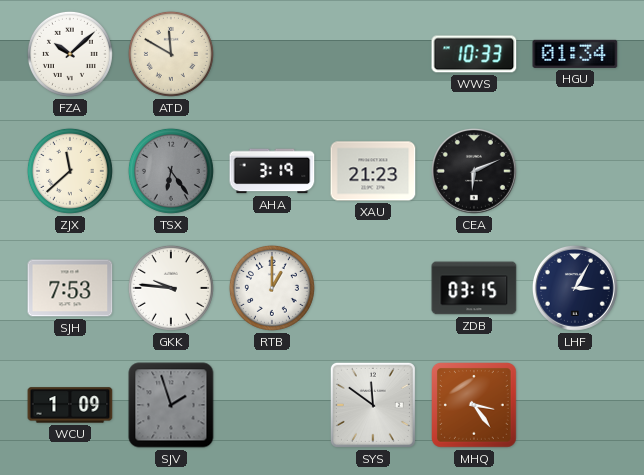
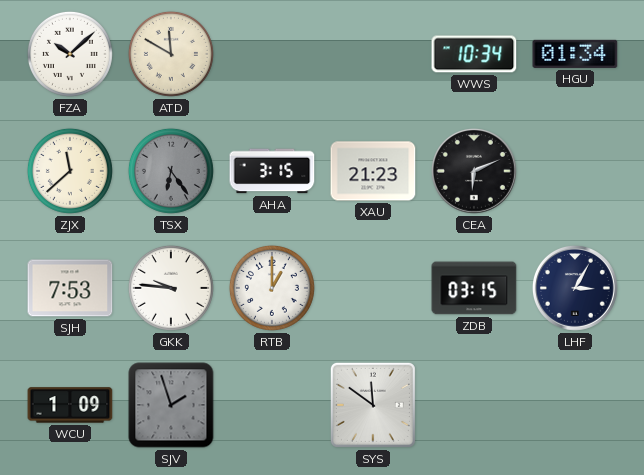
WWS: 10:33 -> 10:34 (474, 54)
AHA: 3:19 -> 3:15 (272, 171)
MHQ: 3:24 -> none (475, 406)
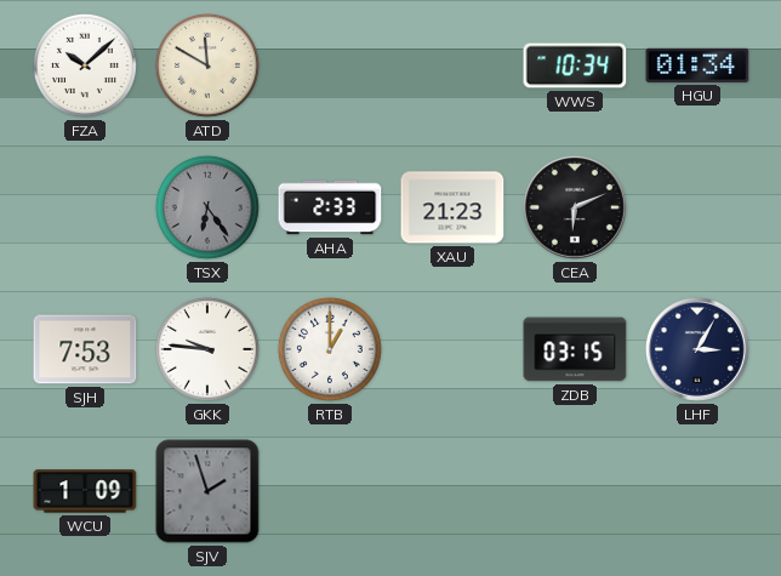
ZJX: 11:38 -> none (70, 171)
AHA: 3:15 -> 2:33 (330, 207)
SYS: 11:51 -> none (373, 405)
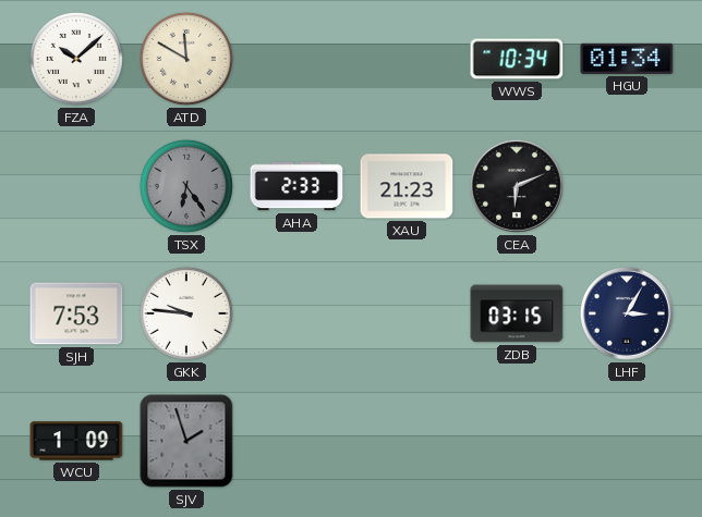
RTB: 1:00 -> none (330, 349)
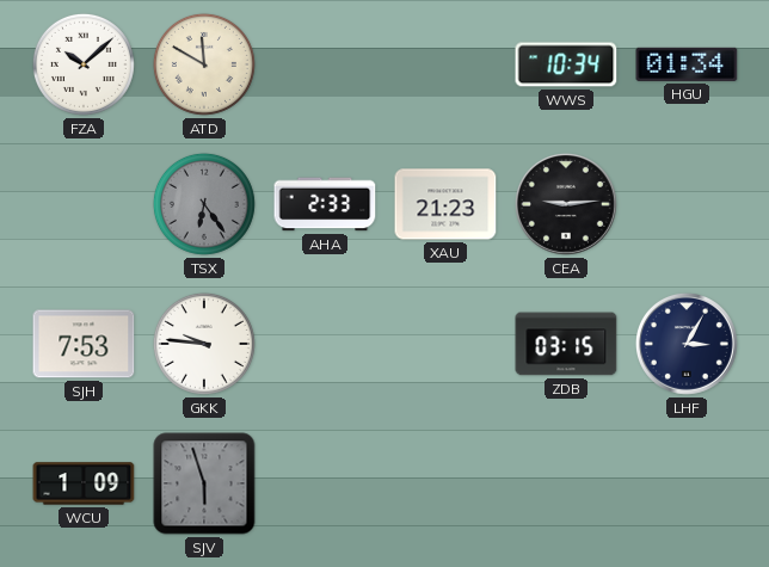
CEA: 6:11 -> 9:14 (566, 204)
SJV: 1:57 -> 5:57 (204, 483)
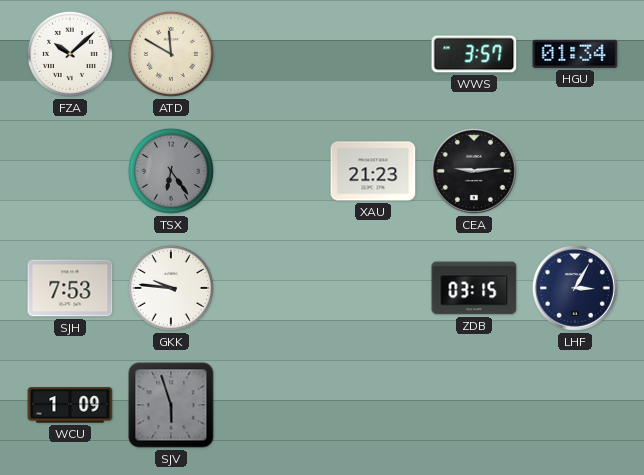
WWS: 10:34 -> 3:57 (474, 54)
AHA: 2:33 -> none (325, 204)
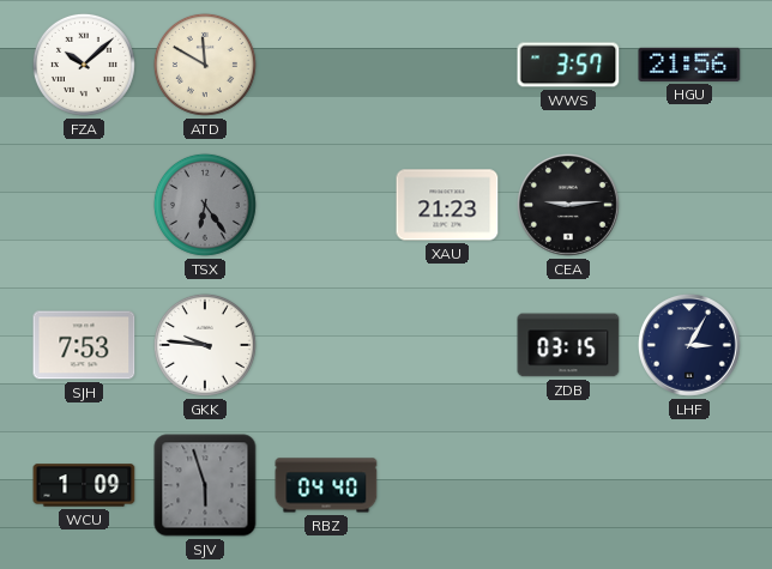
HGU: 01:34 -> 21:56 (689, 65)
RBZ: none -> 04:40 (326, 485)
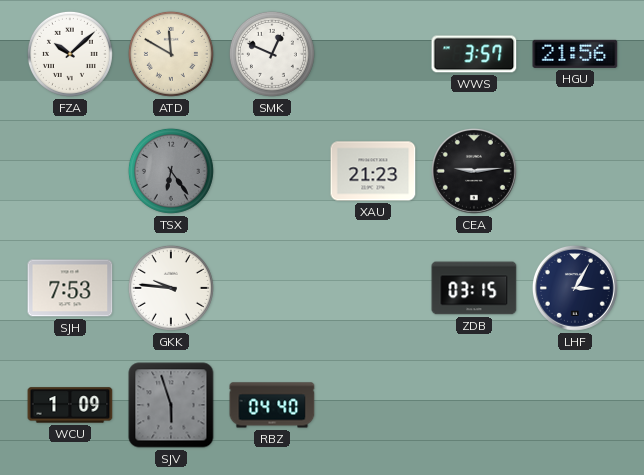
SMK: none -> 12:49 (272, 54)
